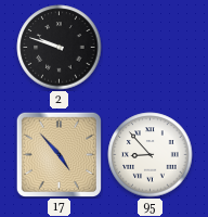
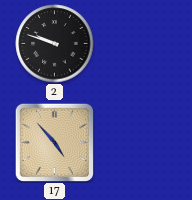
95: 8:53 -> none (151, 155)
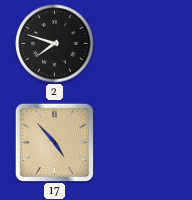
2: 9:48 -> 7:48 (55, 44)
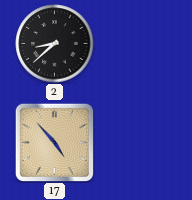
2: 7:48 -> 8:38 (55, 44)
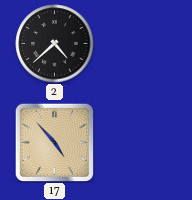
2: 8:38 -> 4:38 (55, 44)
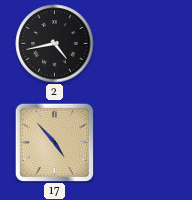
2: 4:38 -> 4:43 (55, 44)
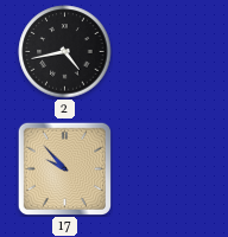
17: 4:53 -> 9:53 (64, 168)
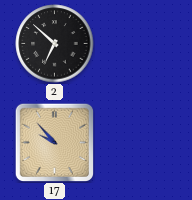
2: 4:43 -> 6:52 (55, 44)
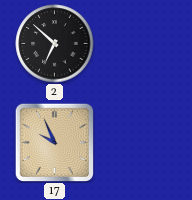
17: 9:53 -> 9:56 (54, 142)
